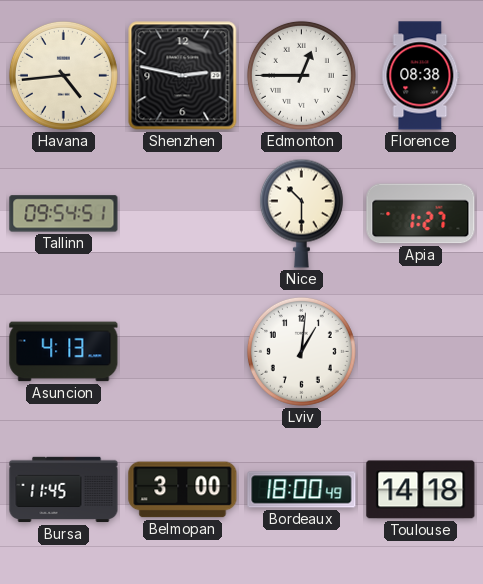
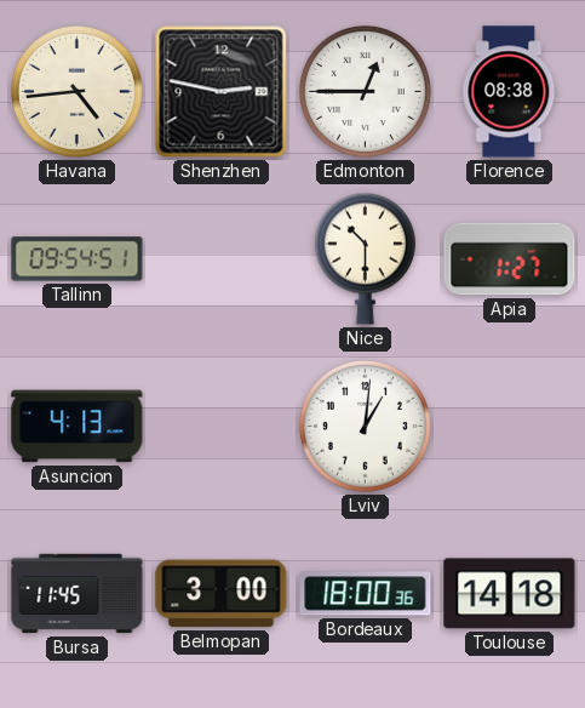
Bordeaux: 18:00:49 -> 18:00:36 (366, 594)
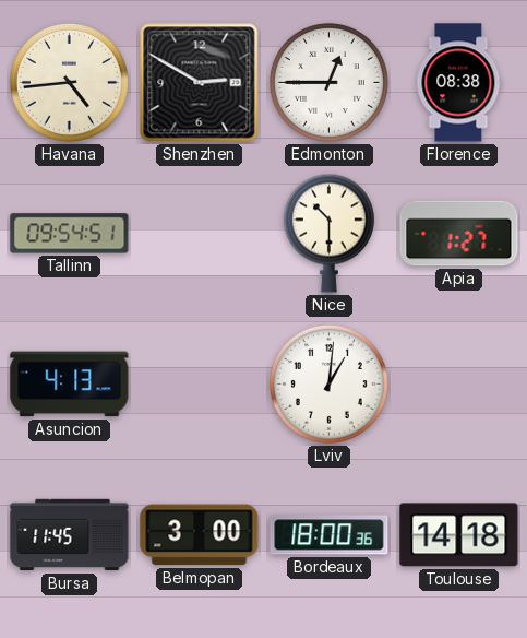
Shenzhen: 2:47 -> 2:50 (200, 83)
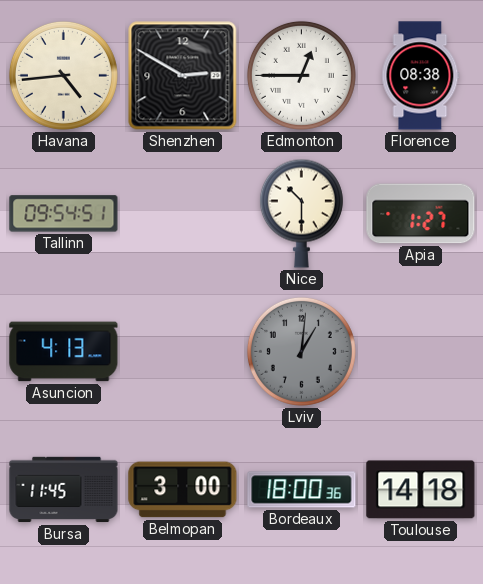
Lviv dial: white -> grey (301, 351)
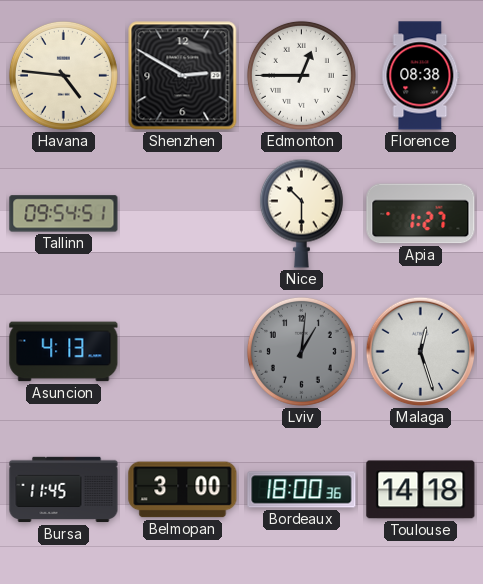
Havana: 4:44 -> 4:46 (63, 75)
Malaga: none -> 12:27 (421, 352)
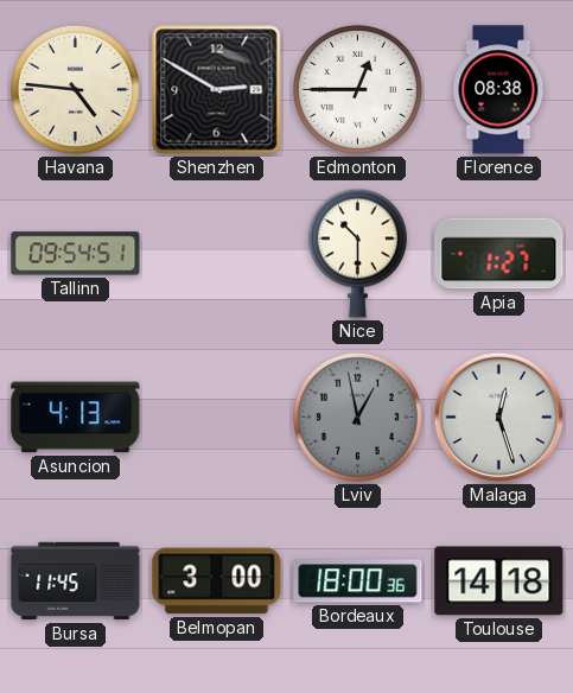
Lviv: 1:01 -> 12:58 (357, 417)
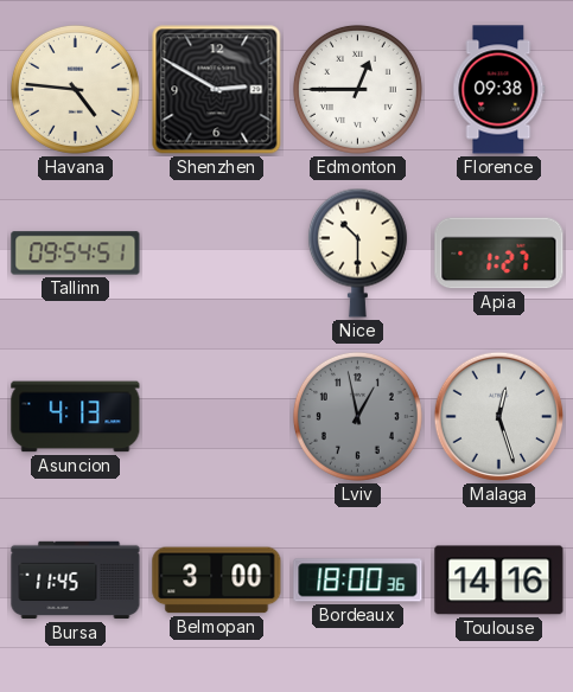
Florence: 08:38 -> 09:38 (499, 90)
Toulouse: 14:18 -> 14:16 (499, 581)
